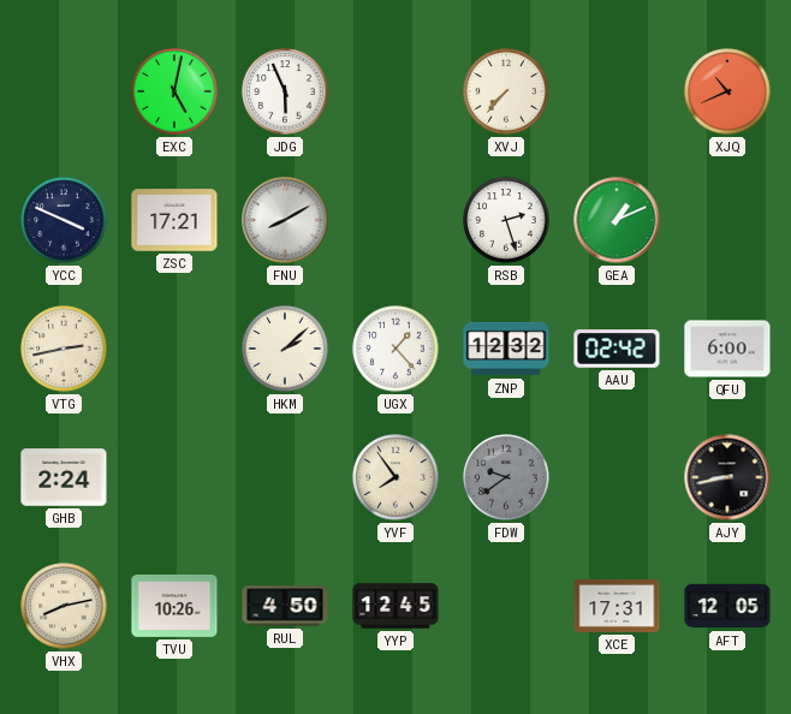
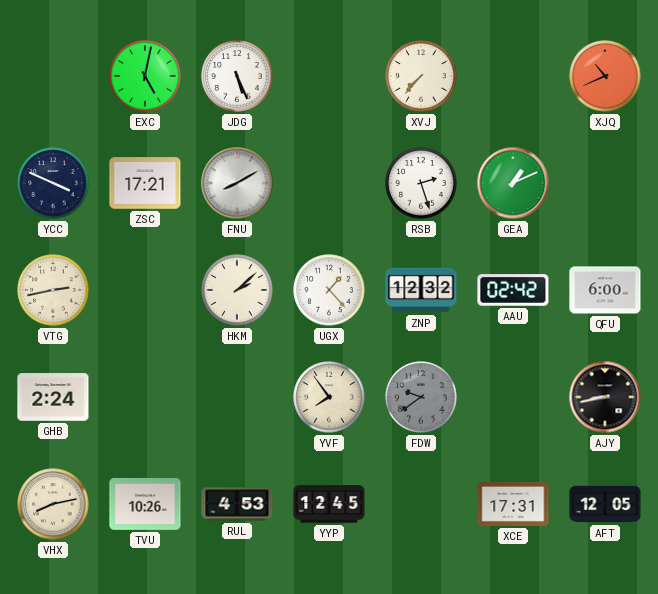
JDG: 5:56 -> 5:26 (237, 76)
RUL: 4:50 -> 4:53 (237, 504)
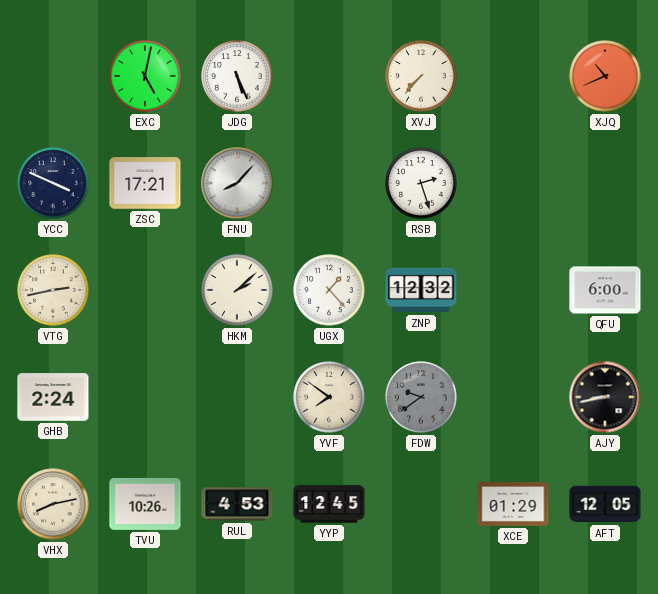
FNU: 8:10 -> 8:07 (237, 183)
GEA: 1:11 -> none (513, 183)
AAU: 02:42 -> none (513, 290)
YVF: 7:54 -> 7:51 (329, 397)
XCE: 17:31 -> 01:29 (513, 504)
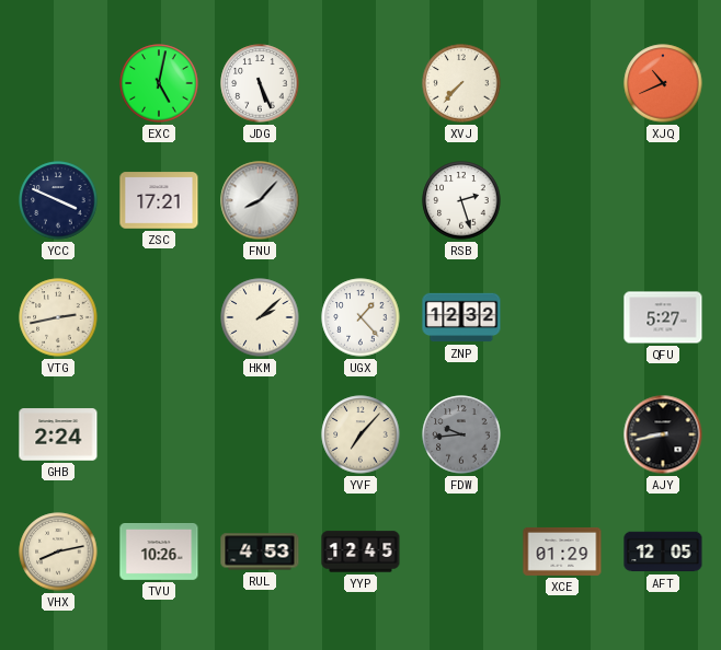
QFU: 6:00 -> 5:27 (663, 317)
YVF: 7:51 -> 7:07 (360, 434)
FDW: 9:39 -> 9:44 (461, 434)
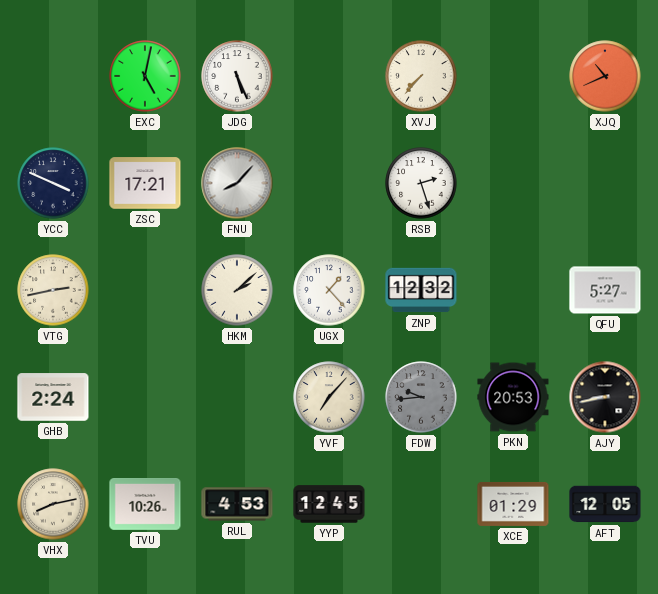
PKN: none -> 20:53 (513, 397)
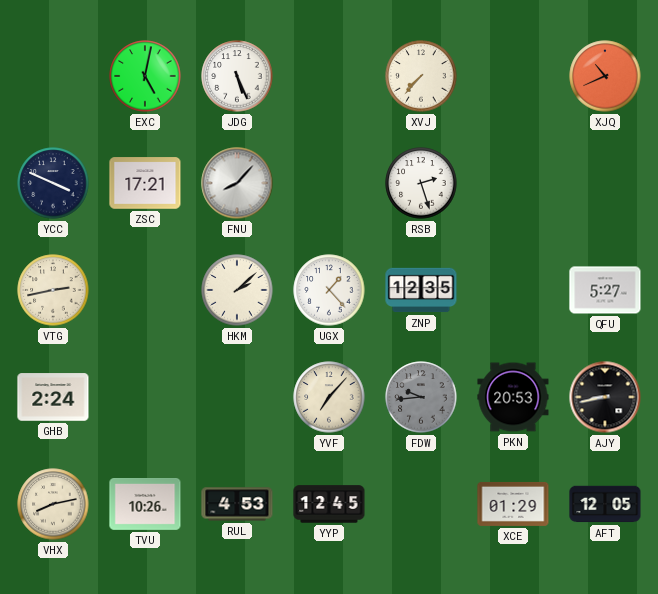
ZNP: 12:32 -> 12:35 (421, 290)
